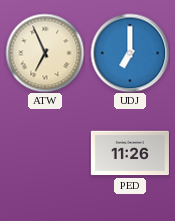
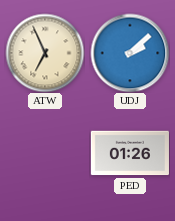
UDJ: 7:00 -> 2:08 (130, 53)
PED: 11:26 -> 01:26 (130, 153)
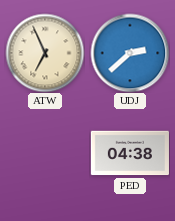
UDJ: 2:08 -> 2:38 (130, 53)
PED: 01:26 -> 04:38 (130, 153)
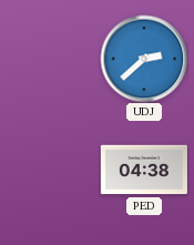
ATW: 6:56 -> none (45, 53)
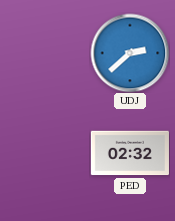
PED: 04:38 -> 02:32 (130, 153)
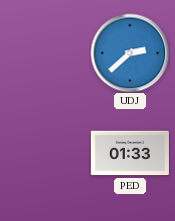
PED: 02:32 -> 01:33 (130, 153)
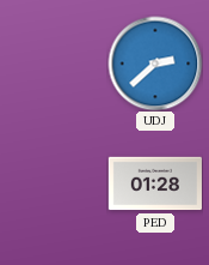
PED: 01:33 -> 01:28 (155, 183)
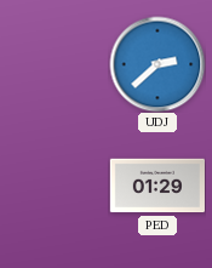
PED: 01:28 -> 01:29 (157, 186)
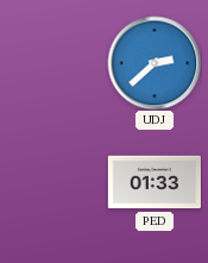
PED: 01:29 -> 01:33 (155, 182)
